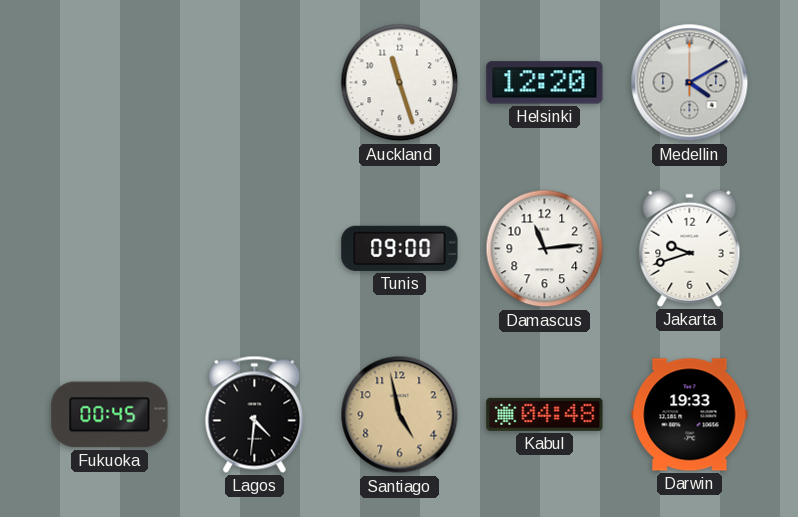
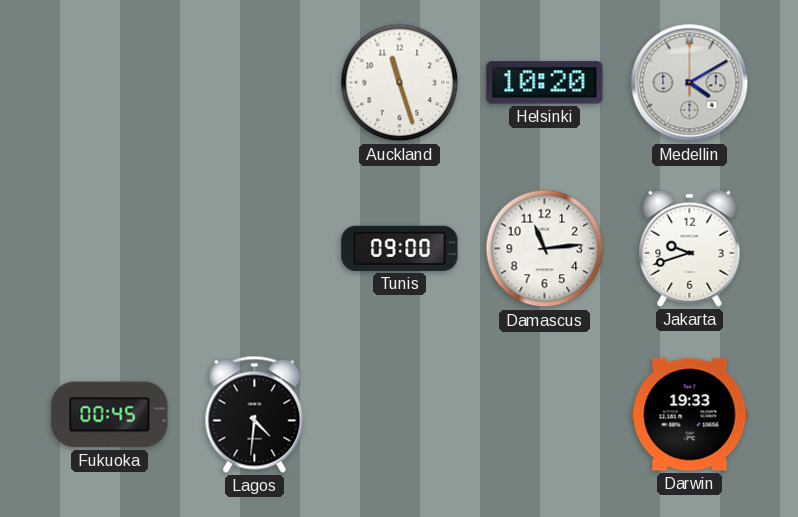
Helsinki: 12:20 -> 10:20 (545, 83)
Santiago: 4:58 -> none (400, 415)
Kabul: 04:48 -> none (545, 414)
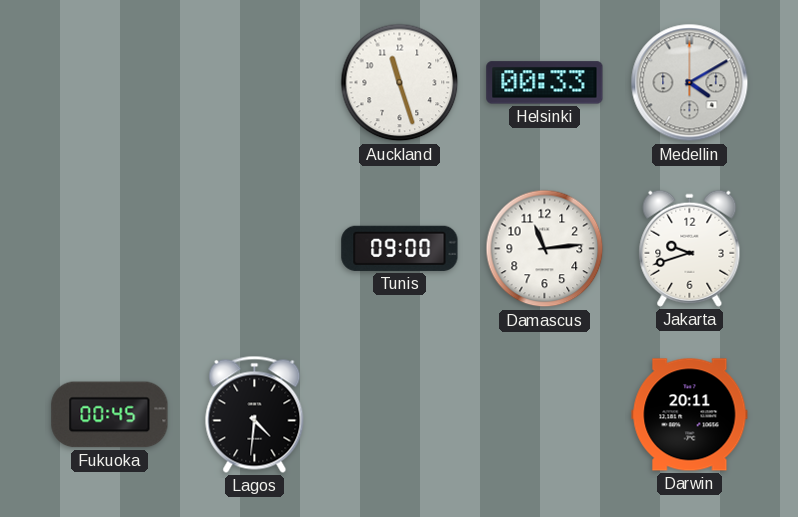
Helsinki: 10:20 -> 00:33 (545, 83)
Darwin: 19:33 -> 20:11 (690, 415)
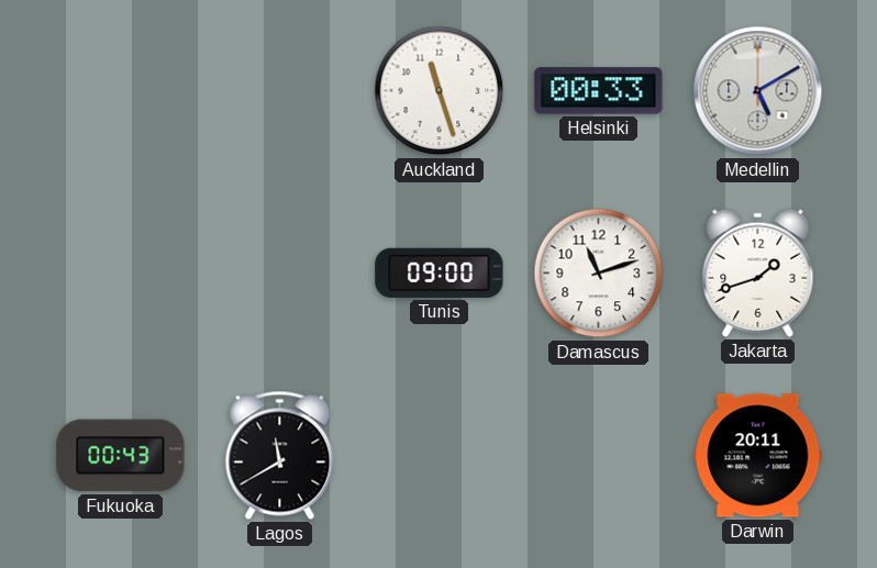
Medellin: 4:10 -> 5:10 (758, 91)
Damascus: 11:14 -> 11:12 (599, 274)
Jakarta: 9:42 -> 1:42 (758, 272)
Fukuoka: 00:45 -> 00:43 (121, 456)
Lagos: 4:31 -> 11:40 (280, 455)
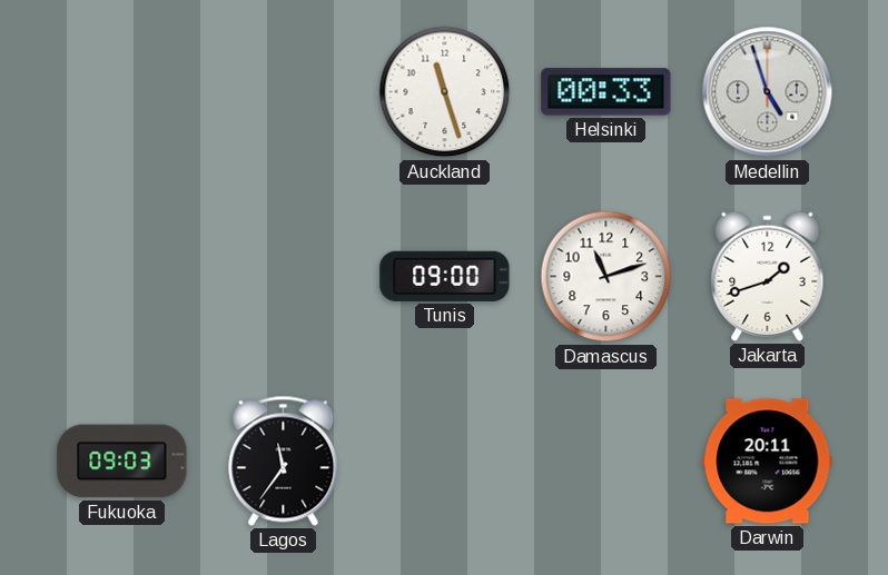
Medellin: 5:10 -> 4:57 (768, 92)
Fukuoka: 00:43 -> 09:03 (122, 462)
Lagos: 11:40 -> 11:36 (284, 460)
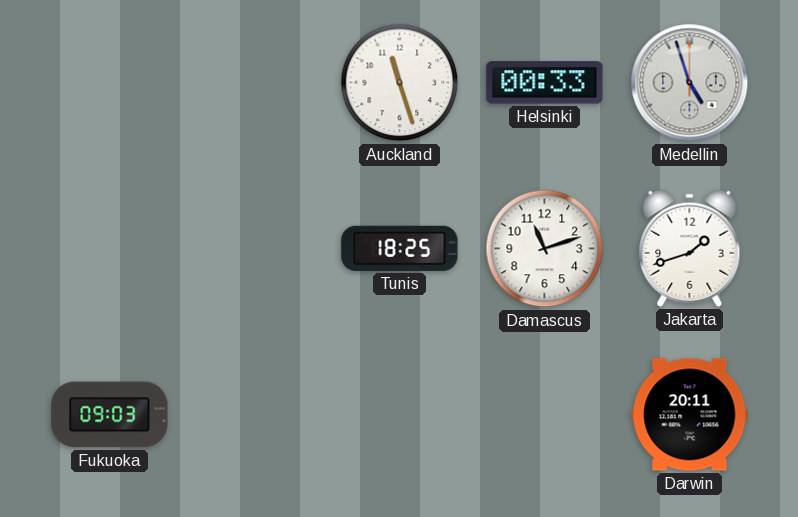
Tunis: 09:00 -> 18:25 (400, 248)
Lagos: 11:36 -> none (284, 460)
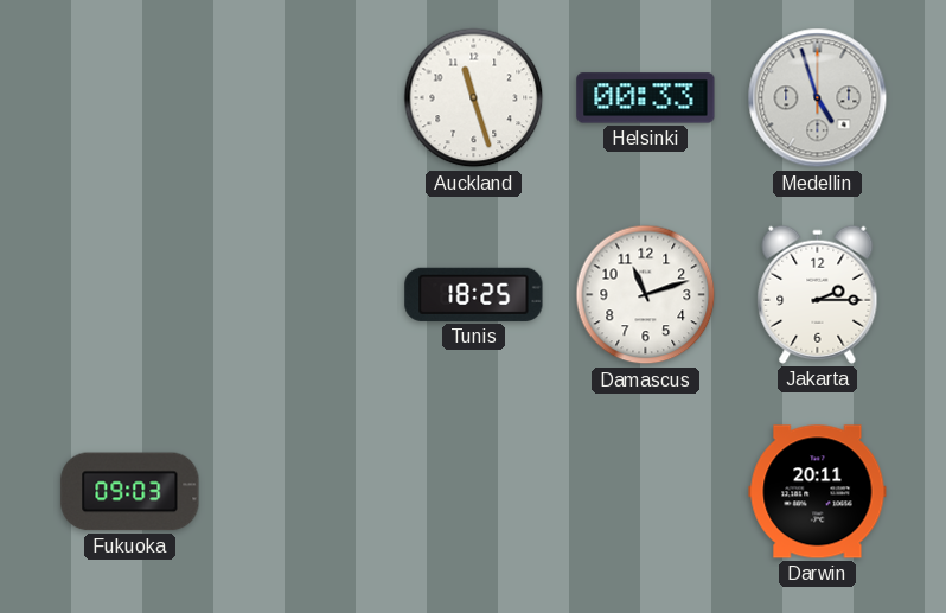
Jakarta: 1:42 -> 2:15 (818, 294)
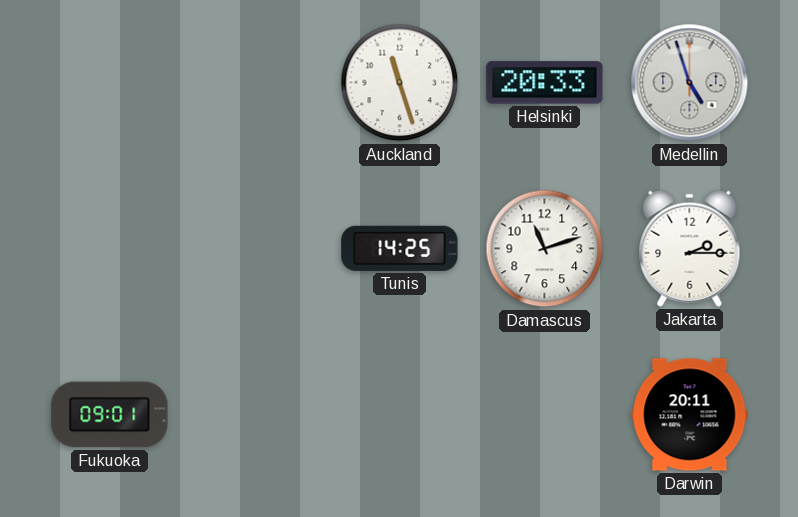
Helsinki: 00:33 -> 20:33 (545, 83)
Tunis: 18:25 -> 14:25 (400, 248)
Fukuoka: 09:03 -> 09:01 (110, 415)
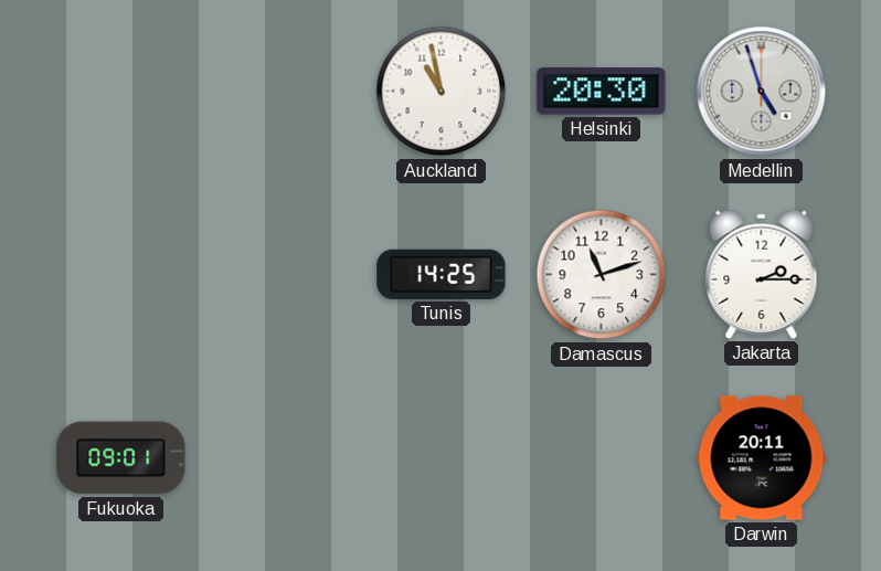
Auckland: 11:27 -> 10:58 (442, 92)
Helsinki: 20:33 -> 20:30 (602, 92)
